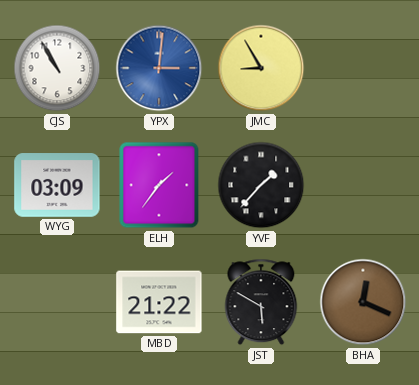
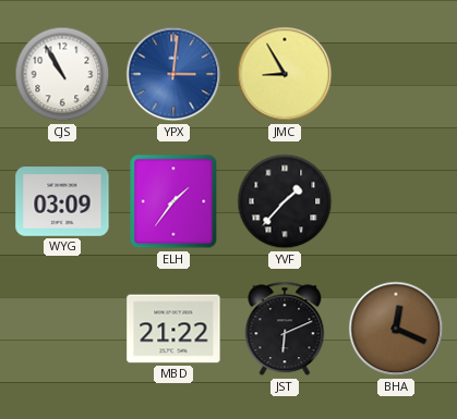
JST: 5:50 -> 6:11 (285, 329)
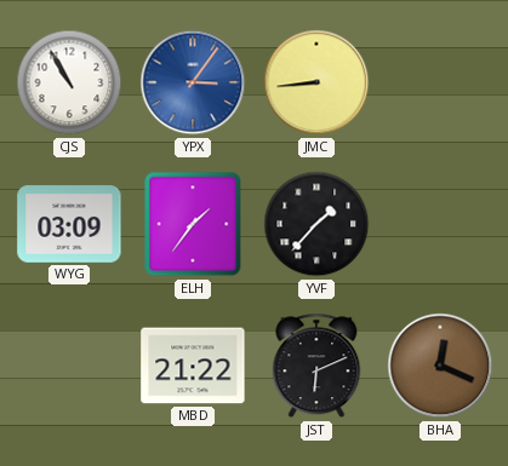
YPX: 3:01 -> 3:06 (193, 82)
JMC: 8:55 -> 8:44 (316, 82)
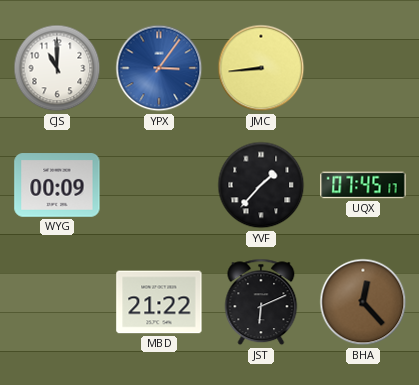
CJS: 10:55 -> 11:00 (57, 68)
WYG: 03:09 -> 00:09 (57, 185)
ELH: 1:36 -> none (193, 224)
UQX: none -> 07:45 (363, 185)
BHA: 12:19 -> 12:23 (363, 302)
